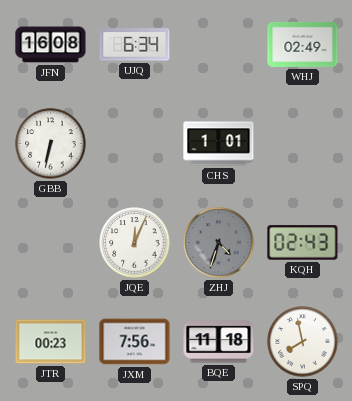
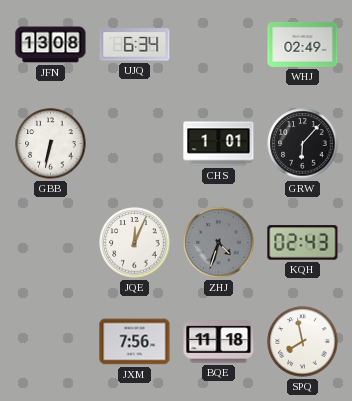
JFN: 16:08 -> 13:08 (51, 45)
GRW: none -> 6:07 (303, 144)
JTR: 00:23 -> none (51, 342)
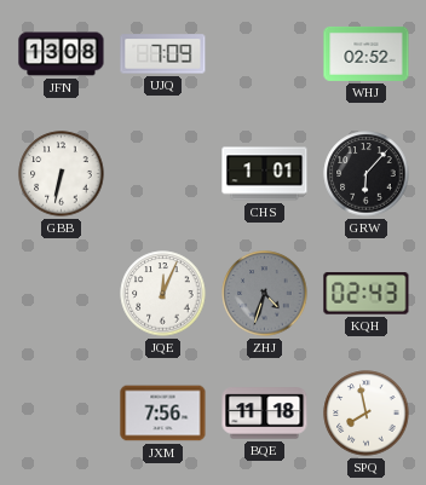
UJQ: 6:34 -> 7:09 (163, 54)
WHJ: 02:49 -> 02:52 (367, 53)
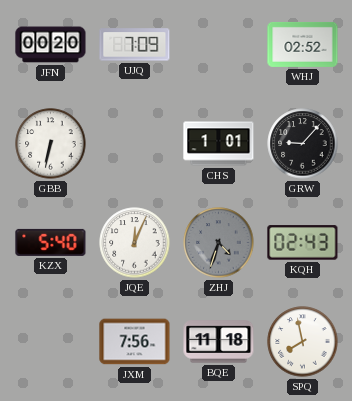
JFN: 13:08 -> 00:20 (51, 45)
GRW: 6:07 -> 9:07 (303, 144)
KZX: none -> 5:40 (51, 242)
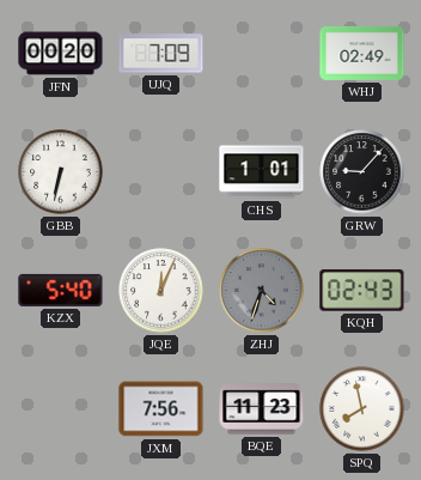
WHJ: 02:52 -> 02:49 (362, 53)
BQE: 11:18 -> 11:23 (262, 409)
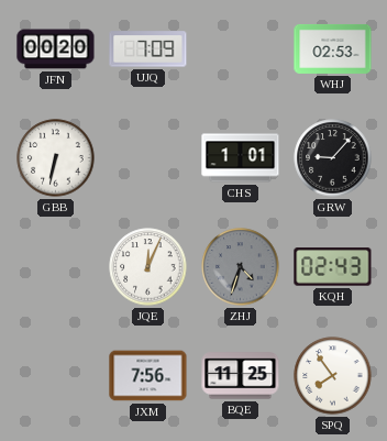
WHJ: 02:49 -> 02:53 (333, 48)
KZX: 5:40 -> none (61, 290)
BQE: 11:23 -> 11:25 (241, 376)
SPQ: 7:58 -> 7:54 (333, 376)
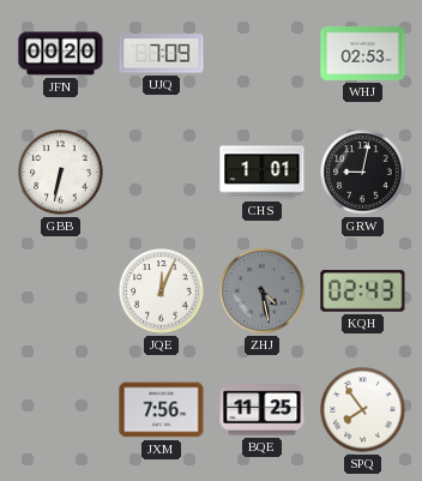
GRW: 9:07 -> 9:02 (363, 173)
ZHJ: 4:33 -> 4:28 (263, 291)
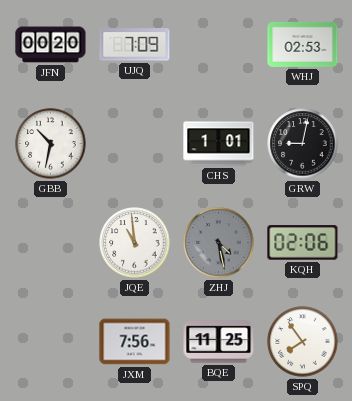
GBB: 6:32 -> 10:32 (51, 144)
JQE: 12:04 -> 10:59 (135, 243)
KQH: 02:43 -> 02:06 (303, 243)
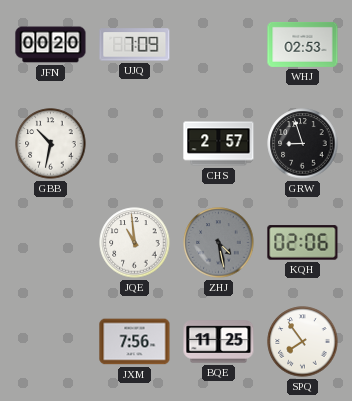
CHS: 1:01 -> 2:57 (219, 144)
GRW: 9:02 -> 8:57 (303, 144)
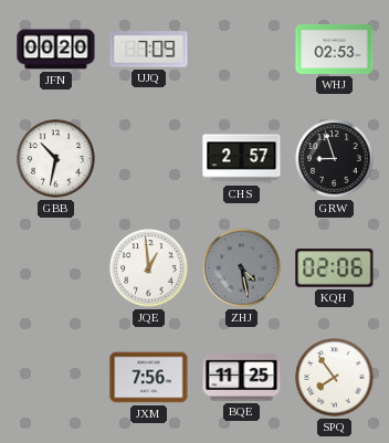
JQE: 10:59 -> 12:59 (149, 268)
